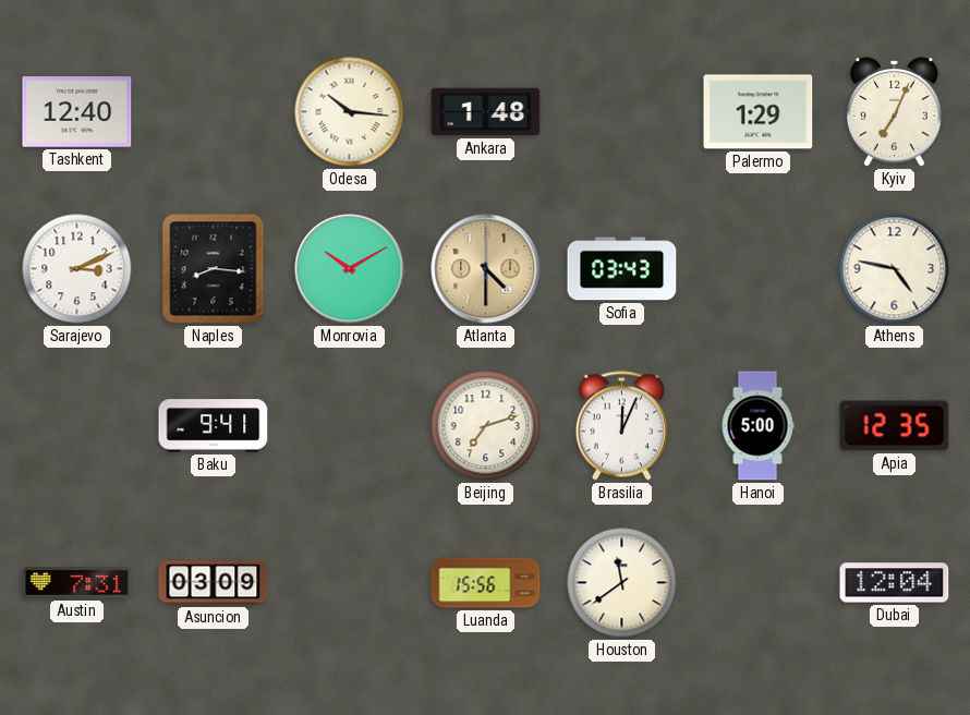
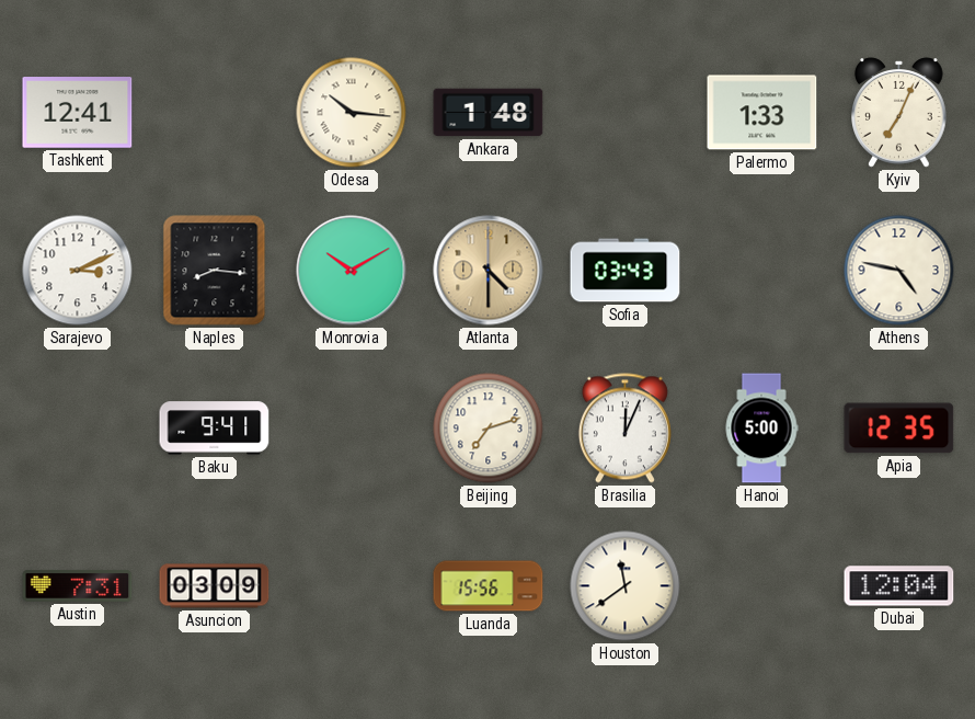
Tashkent: 12:40 -> 12:41 (78, 113)
Palermo: 1:29 -> 1:33 (762, 113)
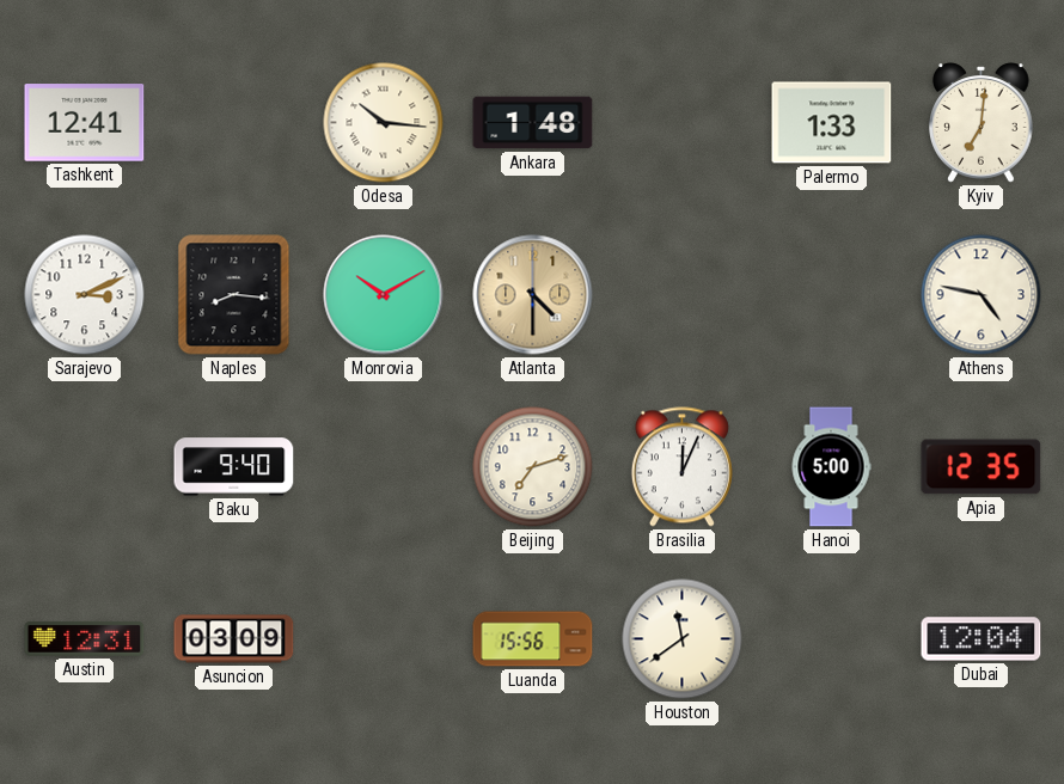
Kyiv: 7:04 -> 7:01 (982, 123)
Sofia: 03:43 -> none (626, 271)
Baku: 9:41 -> 9:40 (234, 467)
Austin: 7:31 -> 12:31 (85, 638)
